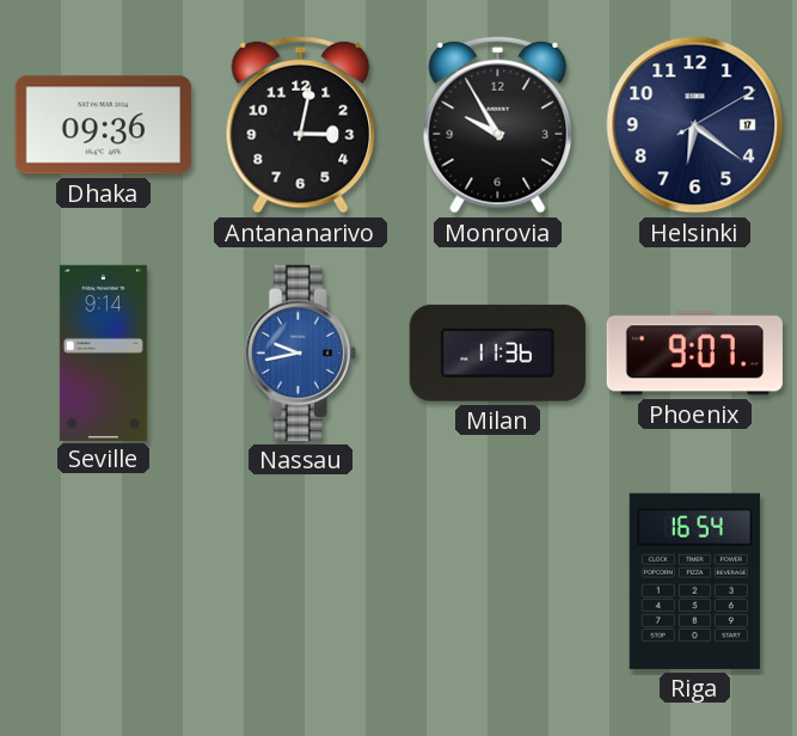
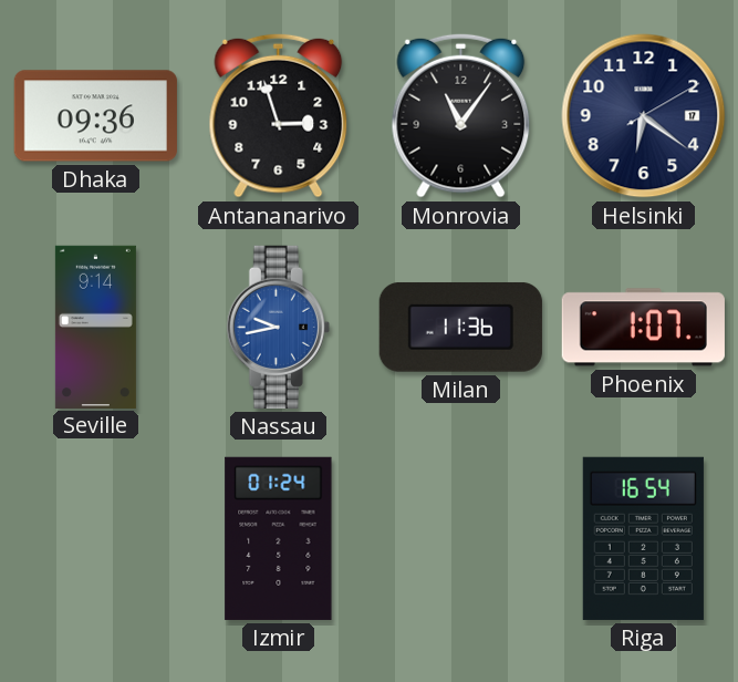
Antananarivo: 3:02 -> 2:57 (279, 115)
Monrovia: 9:55 -> 11:06 (461, 115)
Phoenix: 9:07 -> 1:07 (643, 328)
Izmir: none -> 01:24 (279, 538)
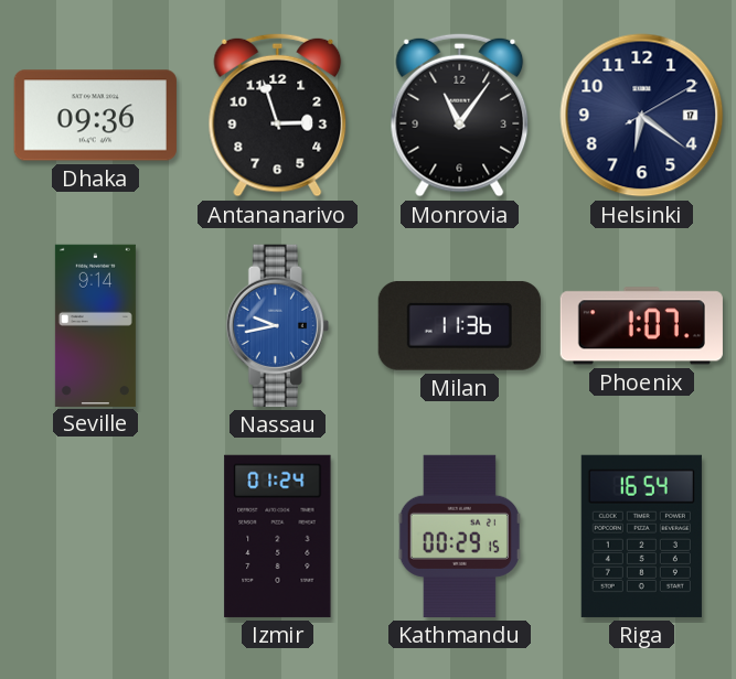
Kathmandu: none -> 00:29 (459, 536)
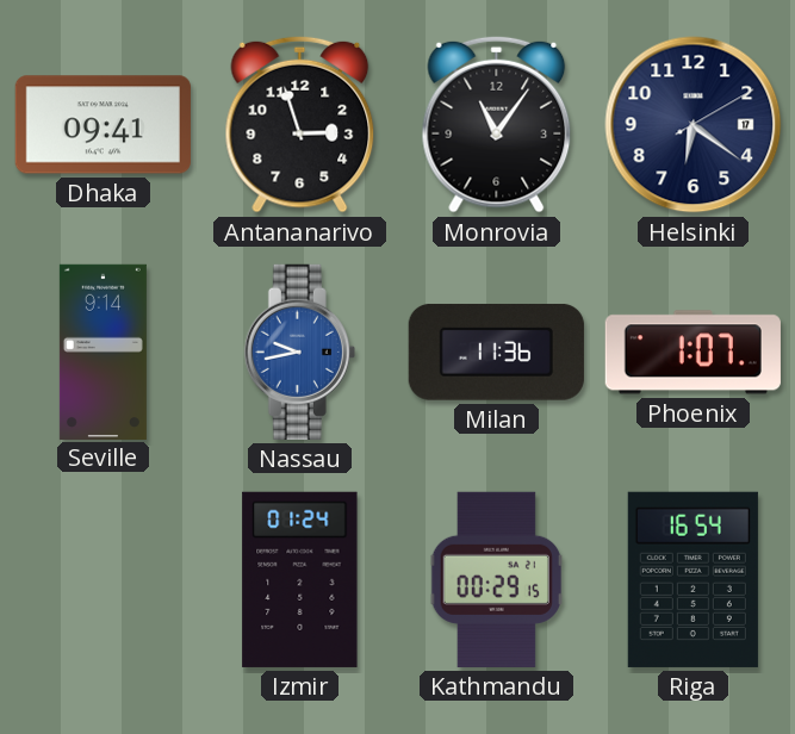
Dhaka: 09:36 -> 09:41 (103, 125)
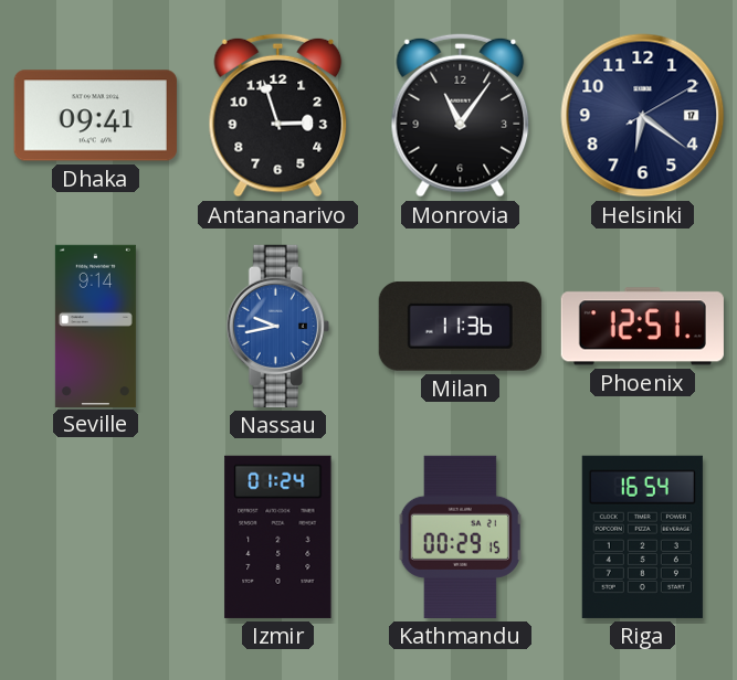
Phoenix: 1:07 -> 12:51 (642, 327)
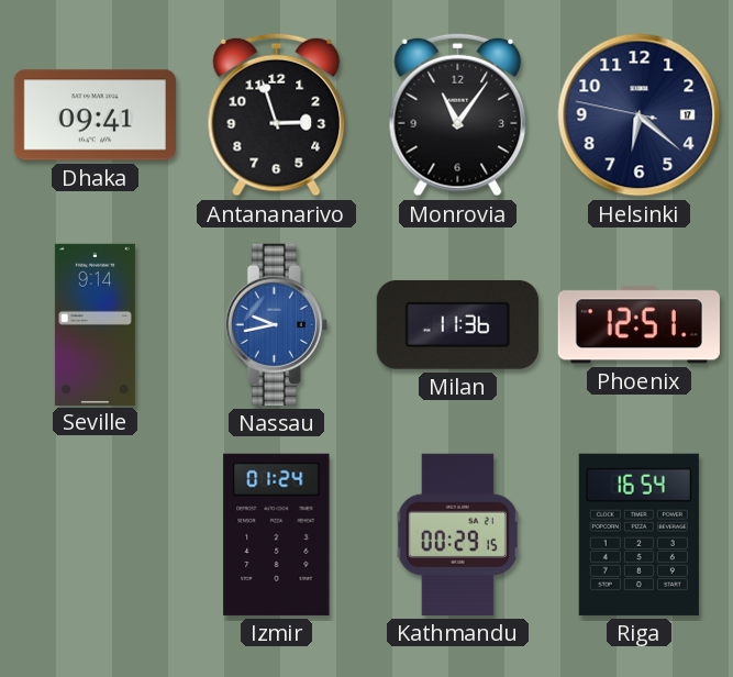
Helsinki: 6:21:10 -> 6:21:47 (640, 115)
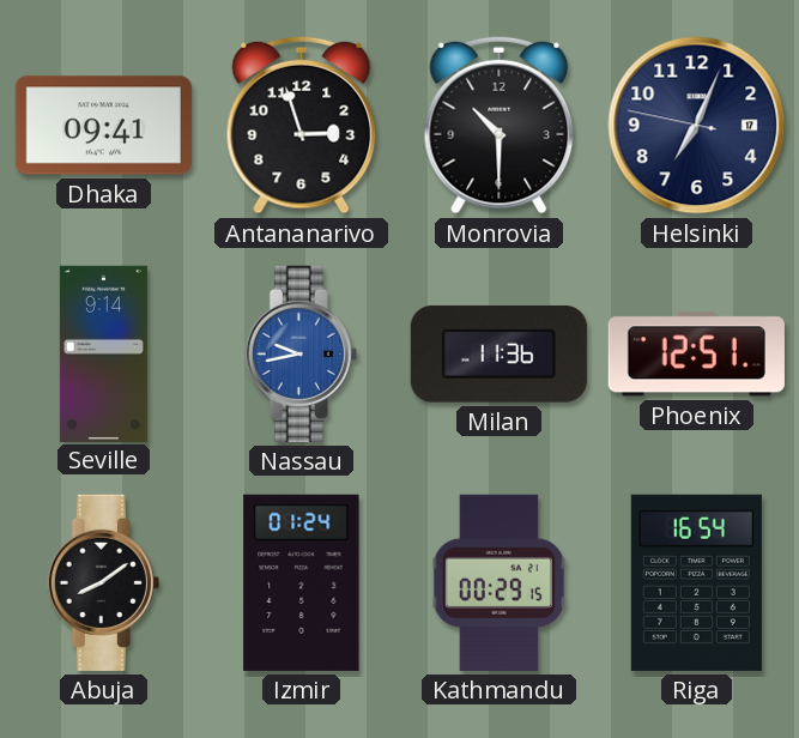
Monrovia: 11:06 -> 10:30 (500, 125)
Helsinki: 6:21 -> 7:03 (697, 126)
Abuja: none -> 8:09 (103, 582)
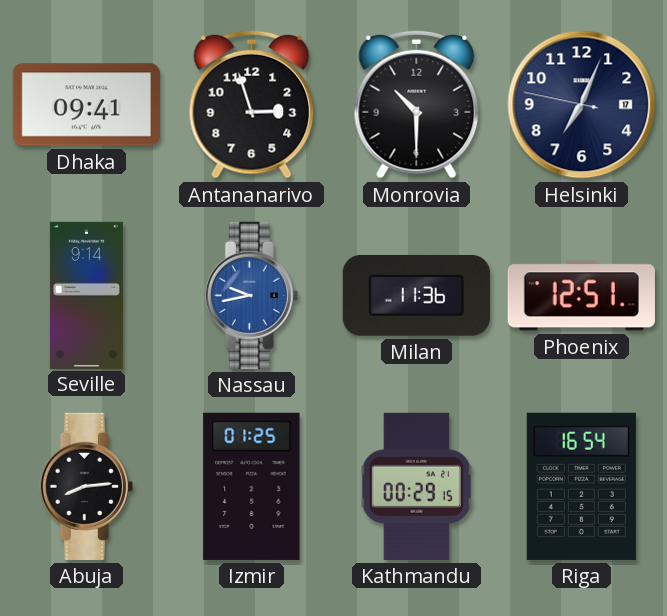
Abuja: 8:09 -> 8:14 (86, 486)
Izmir: 01:24 -> 01:25 (252, 486)
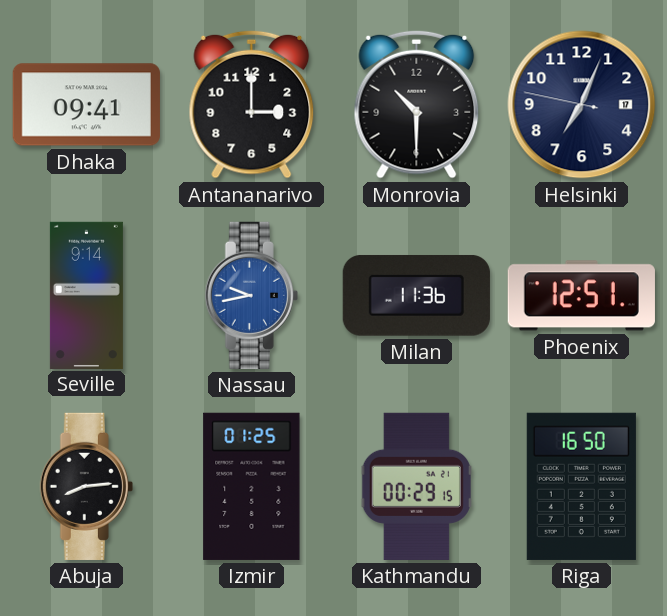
Antananarivo: 2:57 -> 3:00 (252, 104)
Riga: 16:54 -> 16:50 (581, 486)
